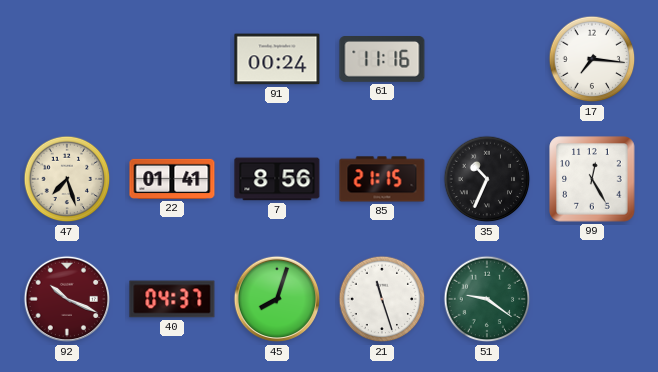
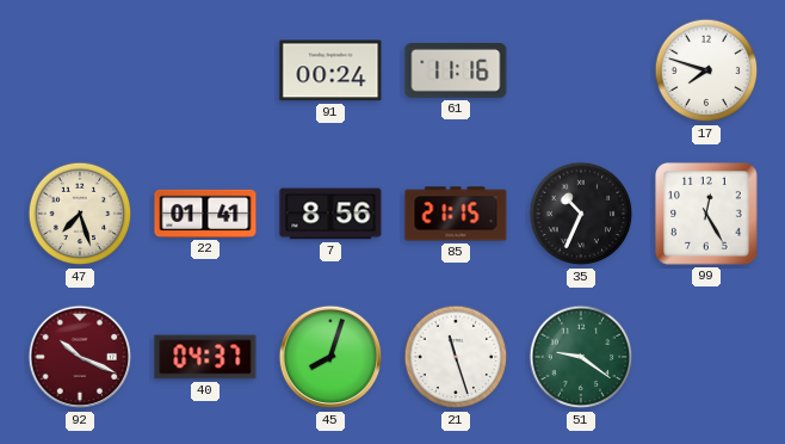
17: 7:16 -> 7:48 (706, 70)
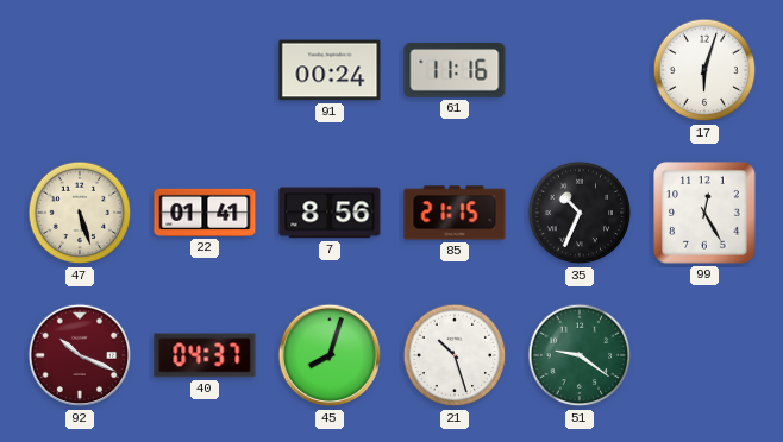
17: 7:48 -> 6:03 (704, 70)
47: 7:27 -> 5:27 (80, 213)
21: 11:27 -> 10:27 (455, 355)
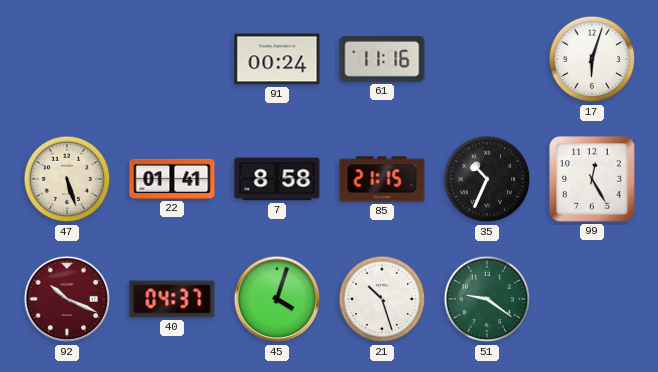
7: 8:56 -> 8:58 (277, 179)
45: 8:03 -> 4:03 (277, 299)
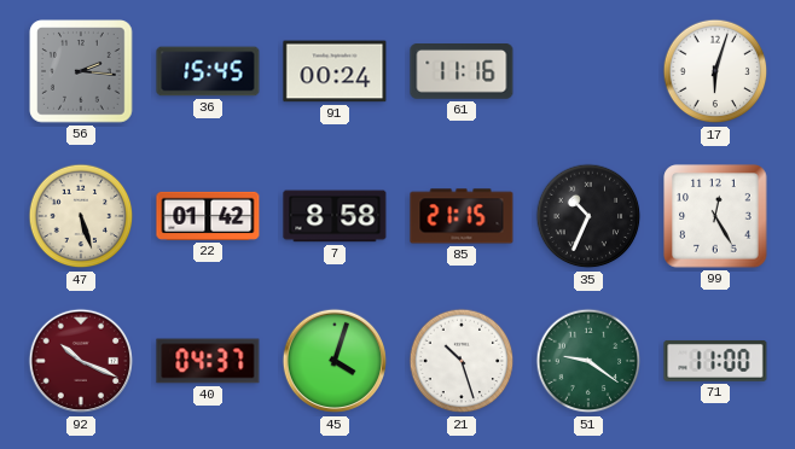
56: none -> 2:16 (81, 71)
36: none -> 15:45 (208, 71)
22: 01:41 -> 01:42 (208, 216)
71: none -> 11:00 (715, 361)
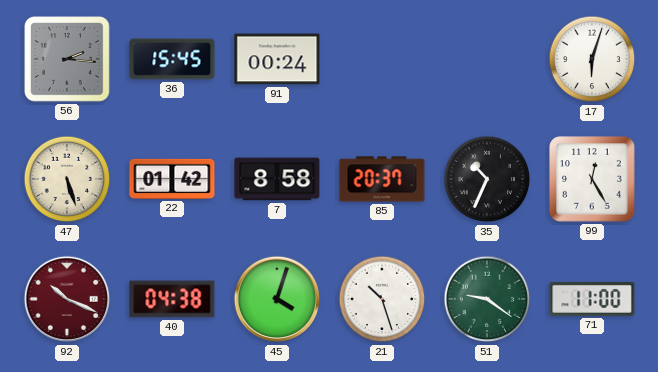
61: 11:16 -> none (462, 72)
85: 21:15 -> 20:37 (382, 179)
40: 04:37 -> 04:38 (172, 299)
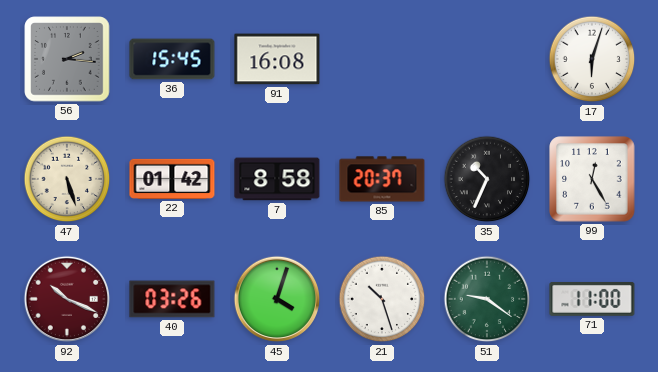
91: 00:24 -> 16:08 (277, 59)
40: 04:38 -> 03:26 (172, 299)
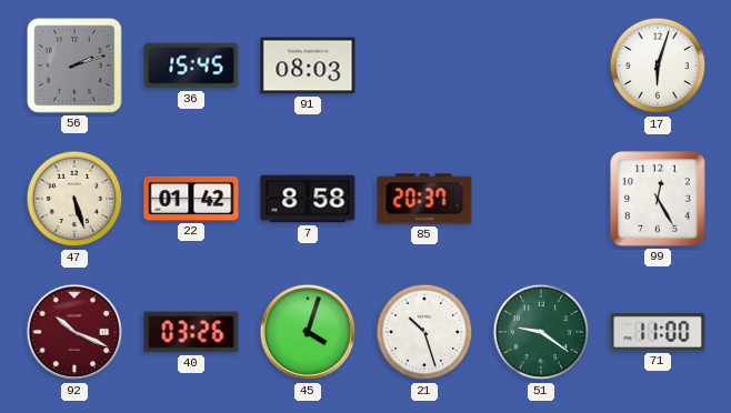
56: 2:16 -> 2:12 (74, 66)
91: 16:08 -> 08:03 (308, 66)
35: 10:34 -> none (487, 179)
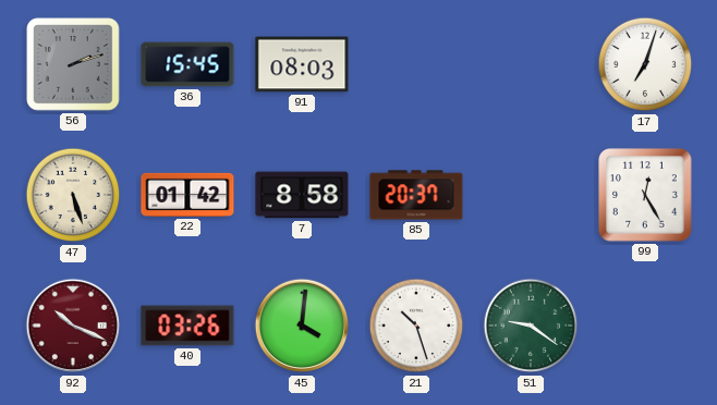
17: 6:03 -> 7:03 (645, 64)
45: 4:03 -> 4:01 (302, 326)
71: 11:00 -> none (658, 332)
